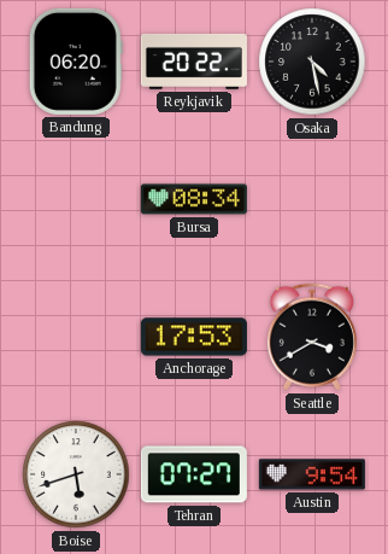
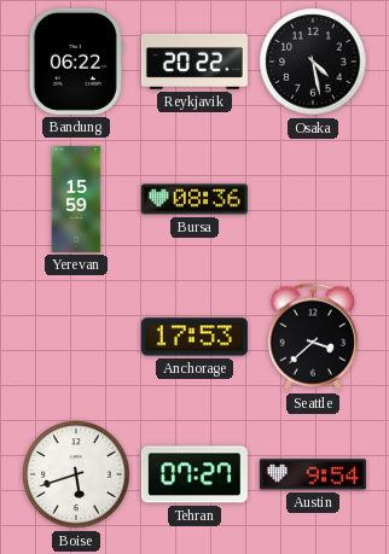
Bandung: 06:20 -> 06:22 (76, 62)
Yerevan: none -> 15:59 (76, 199)
Bursa: 08:34 -> 08:36 (194, 199)
Seattle: 3:40 -> 3:38 (313, 337)
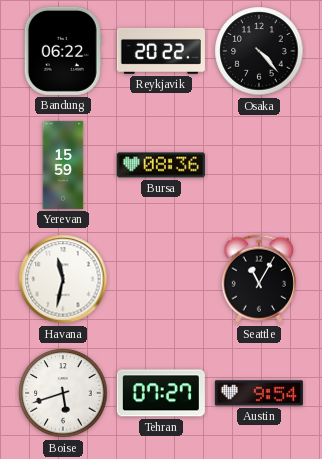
Osaka: 4:28 -> 4:23 (259, 51)
Havana: none -> 11:32 (63, 279)
Anchorage: 17:53 -> none (194, 337)
Seattle: 3:38 -> 11:05 (259, 279)
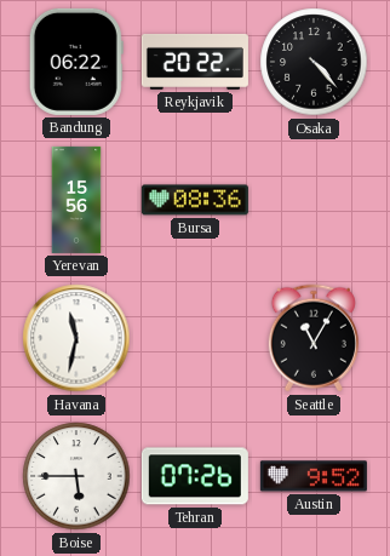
Yerevan: 15:59 -> 15:56 (76, 200)
Boise: 5:42 -> 5:45 (76, 476)
Tehran: 07:27 -> 07:26 (195, 476)
Austin: 9:54 -> 9:52 (314, 476)
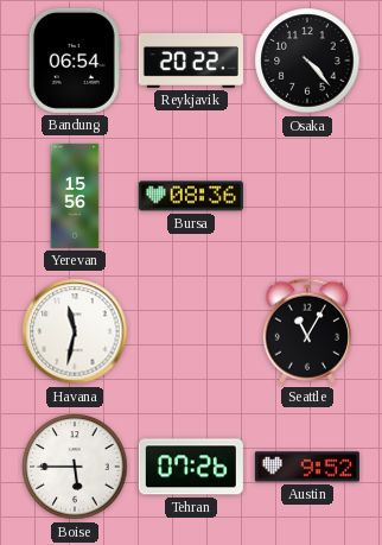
Bandung: 06:22 -> 06:54 (75, 61)
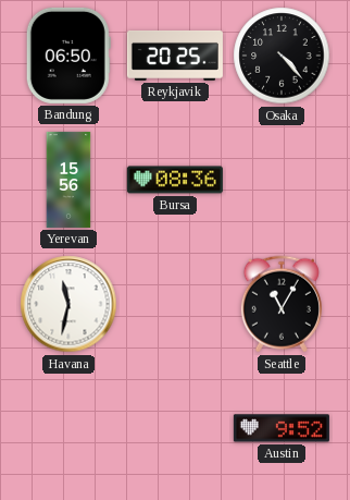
Bandung: 06:54 -> 06:50 (68, 56)
Reykjavik: 20:22 -> 20:25 (175, 56)
Boise: 5:45 -> none (75, 467)
Tehran: 07:26 -> none (191, 467)
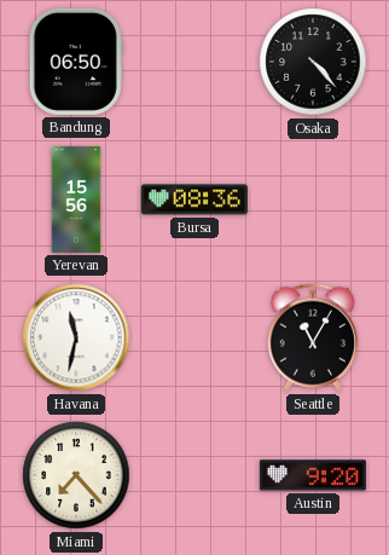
Reykjavik: 20:25 -> none (175, 56)
Miami: none -> 7:23 (76, 475)
Austin: 9:52 -> 9:20 (313, 475)
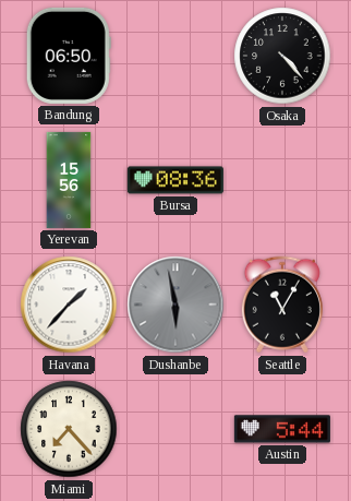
Havana: 11:32 -> 1:37 (69, 305)
Dushanbe: none -> 5:58 (175, 305)
Austin: 9:20 -> 5:44 (282, 429)
